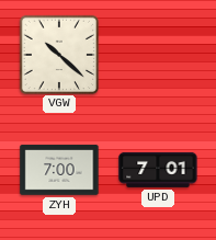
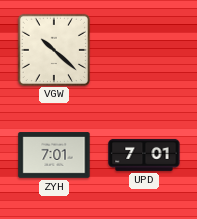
ZYH: 7:00 -> 7:01 (54, 155)
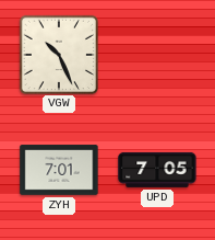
VGW: 10:22 -> 10:26 (58, 54)
UPD: 7:01 -> 7:05 (157, 170)
